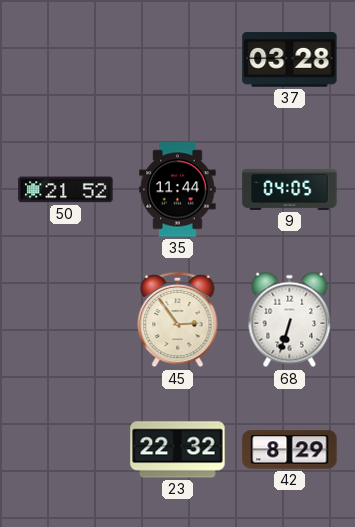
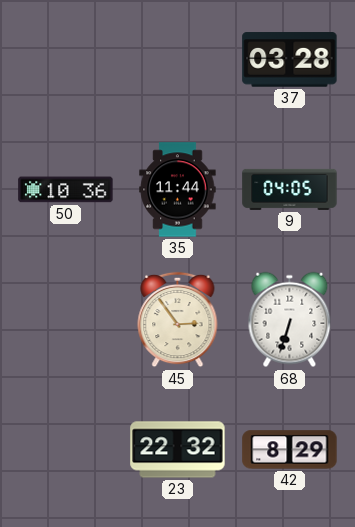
50: 21:52 -> 10:36 (66, 190)
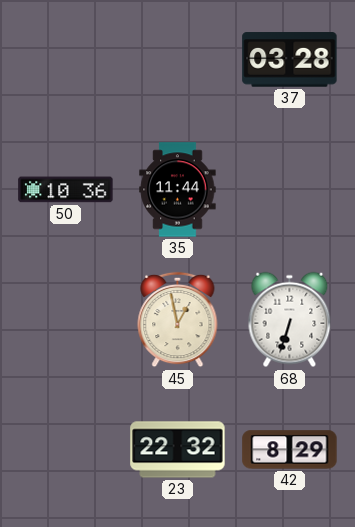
9: 04:05 -> none (290, 189)
45: 2:54 -> 12:58 (178, 320)
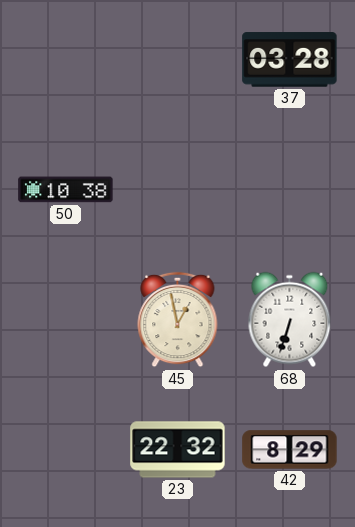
50: 10:36 -> 10:38 (66, 190)
35: 11:44 -> none (178, 190)
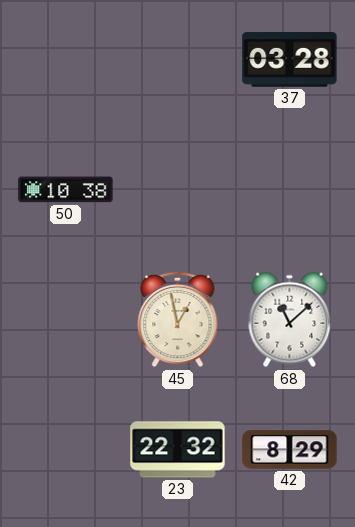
68: 6:33 -> 11:08 (290, 320)
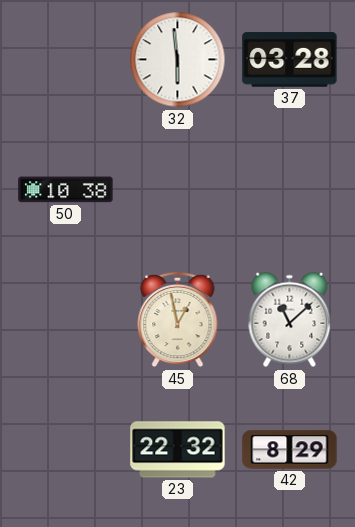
32: none -> 5:59 (178, 60)
